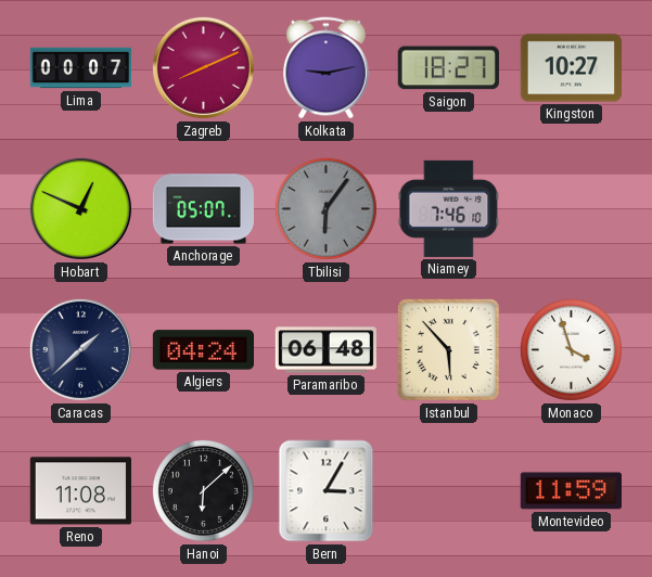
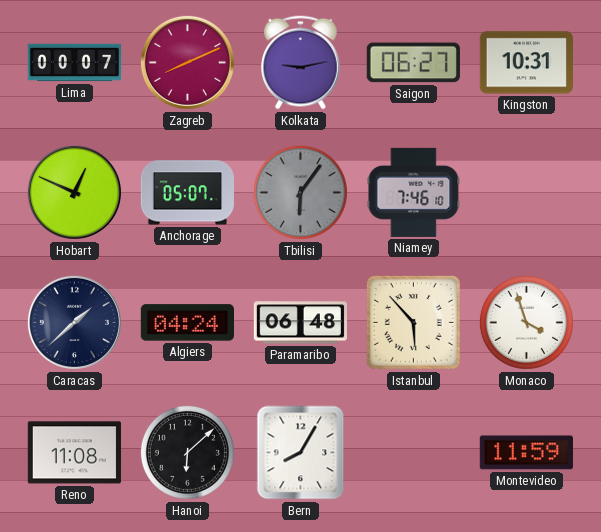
Saigon: 18:27 -> 06:27 (413, 63)
Kingston: 10:27 -> 10:31 (526, 63)
Bern: 3:05 -> 8:05 (301, 453)
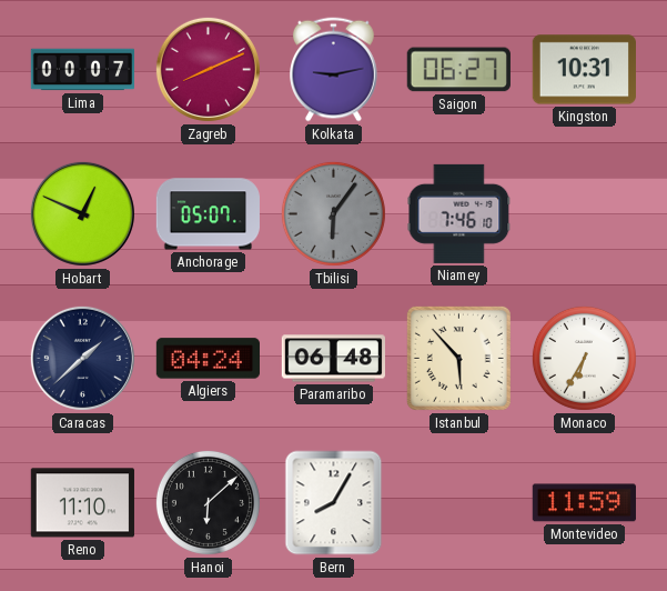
Monaco: 3:57 -> 6:35 (584, 358)
Reno: 11:08 -> 11:10 (82, 503)
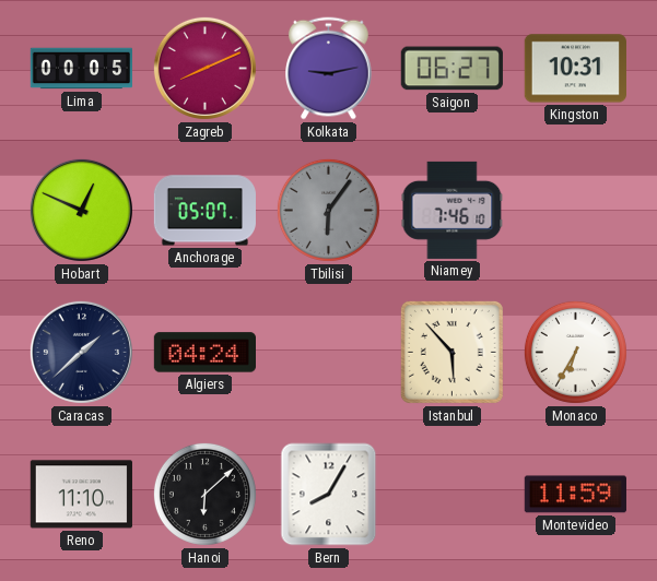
Lima: 00:07 -> 00:05 (82, 69)
Paramaribo: 06:48 -> none (333, 359)
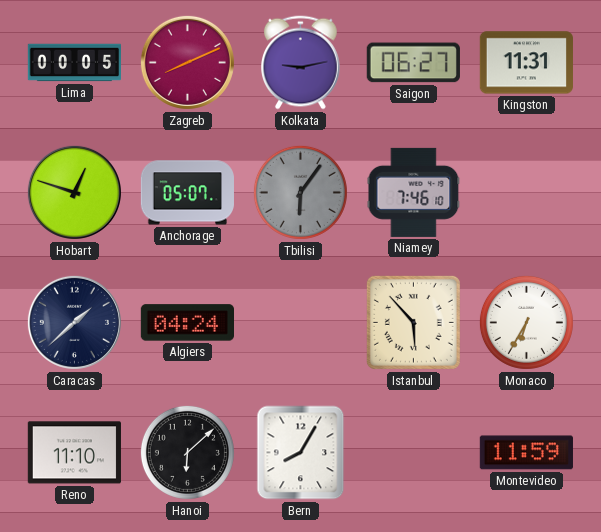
Kingston: 10:31 -> 11:31 (526, 63)
Hobart: 12:49 -> 12:48 (74, 192)
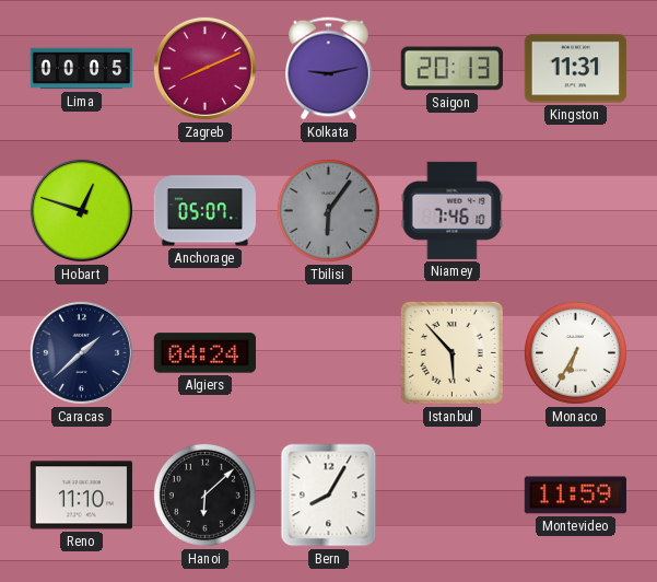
Saigon: 06:27 -> 20:13 (451, 69)
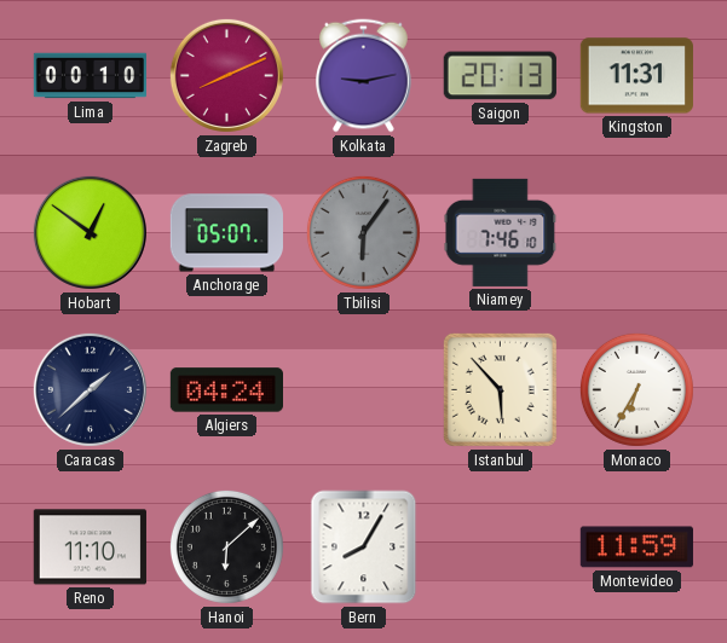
Lima: 00:05 -> 00:10 (91, 76)
Hobart: 12:48 -> 12:51 (90, 232)
